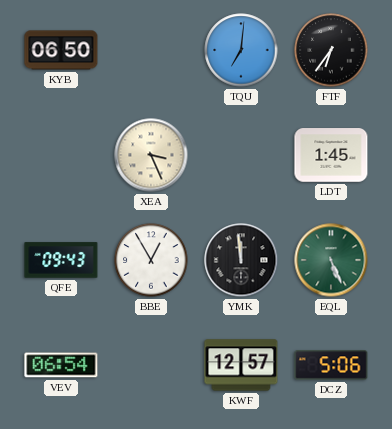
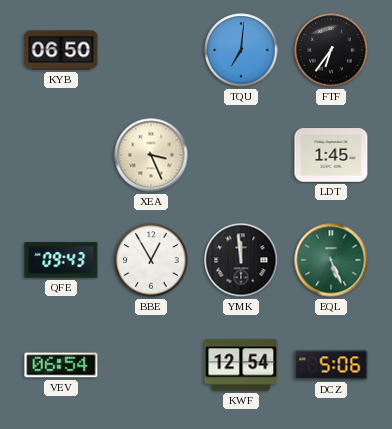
KWF: 12:57 -> 12:54 (241, 365)
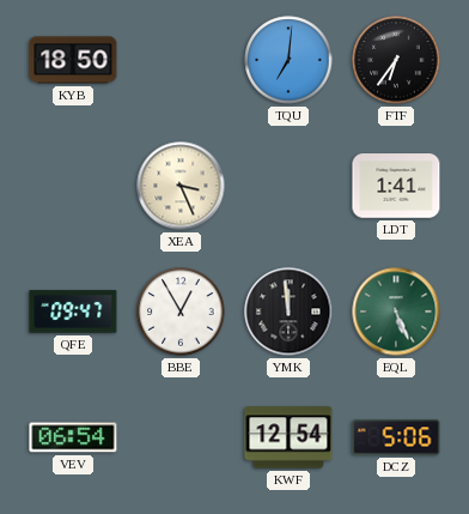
KYB: 06:50 -> 18:50 (73, 60)
LDT: 1:45 -> 1:41 (396, 186)
QFE: 09:43 -> 09:47 (73, 312)
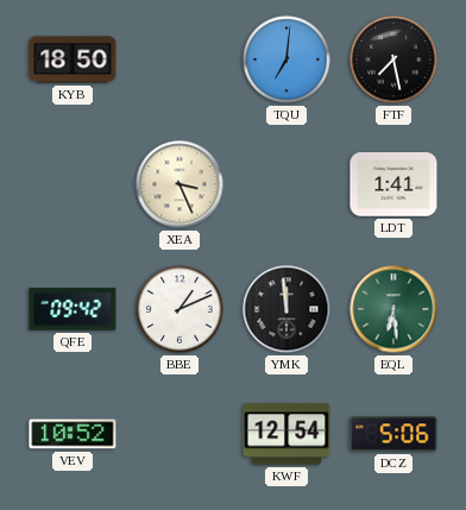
FTF: 6:36 -> 7:28 (393, 59)
QFE: 09:47 -> 09:42 (73, 309)
BBE: 12:55 -> 1:11 (180, 309)
EQL: 5:26 -> 6:29 (393, 309)
VEV: 06:54 -> 10:52 (73, 434)
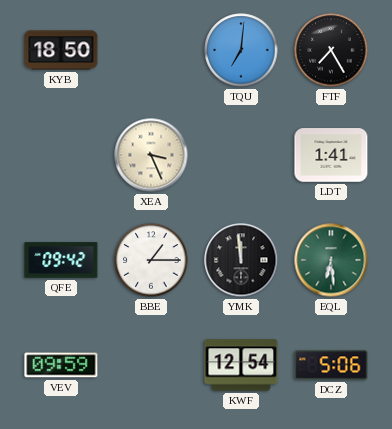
FTF: 7:28 -> 7:25 (331, 50)
BBE: 1:11 -> 1:15 (151, 260)
VEV: 10:52 -> 09:59 (61, 365)
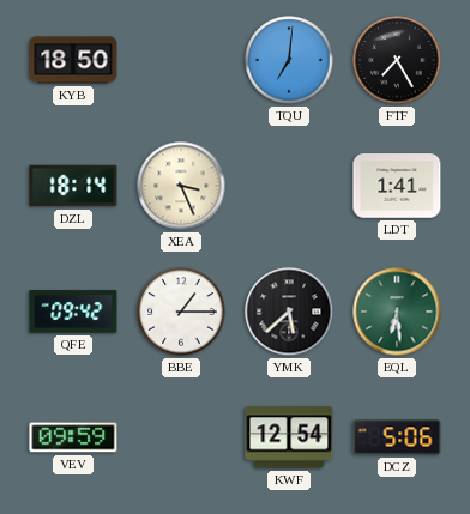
DZL: none -> 18:14 (73, 186)
YMK: 11:59 -> 5:38 (289, 312)
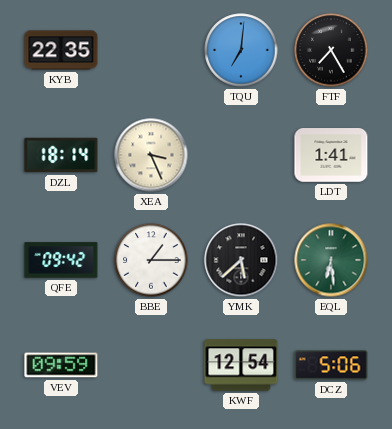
KYB: 18:50 -> 22:35 (61, 50)
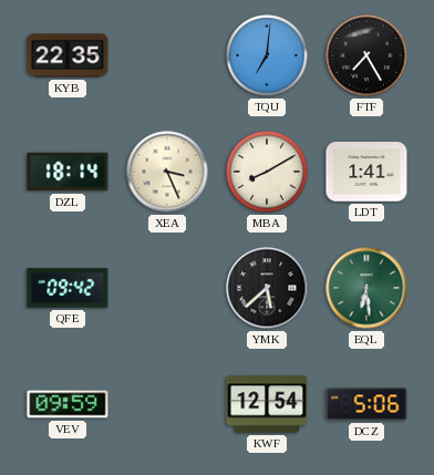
MBA: none -> 8:10 (267, 172)
BBE: 1:15 -> none (151, 260)
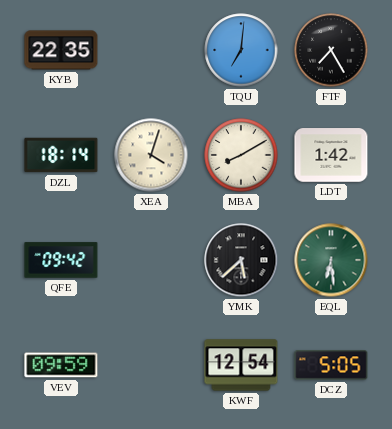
XEA: 3:26 -> 4:03 (151, 155)
LDT: 1:41 -> 1:42 (331, 155)
DCZ: 5:06 -> 5:05 (331, 365)
